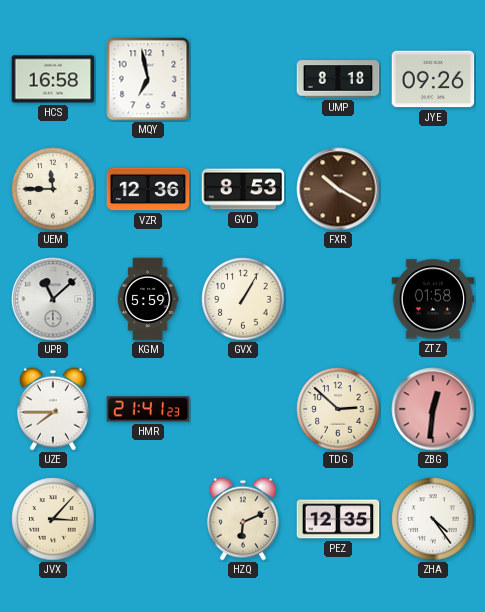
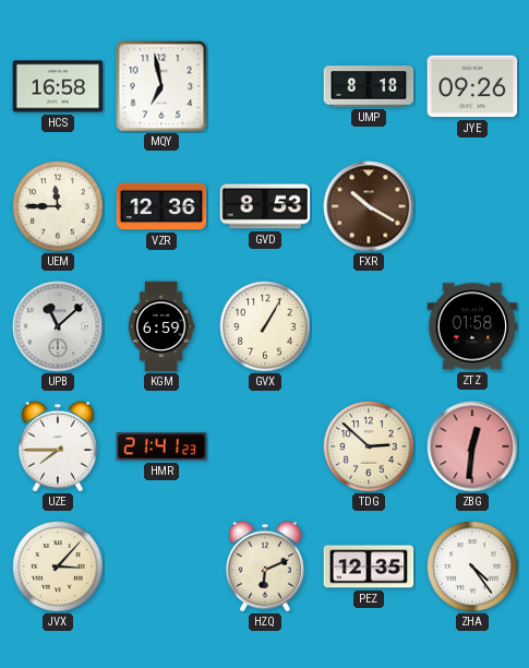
KGM: 5:59 -> 6:59 (161, 326)
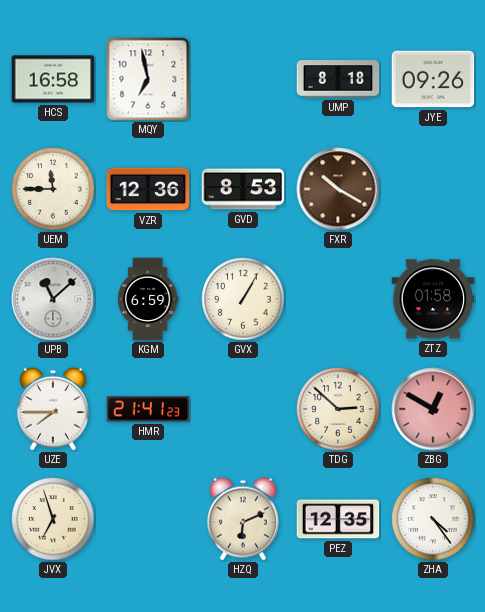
ZBG: 12:31 -> 12:50 (433, 409)
JVX: 3:07 -> 6:57 (53, 519)
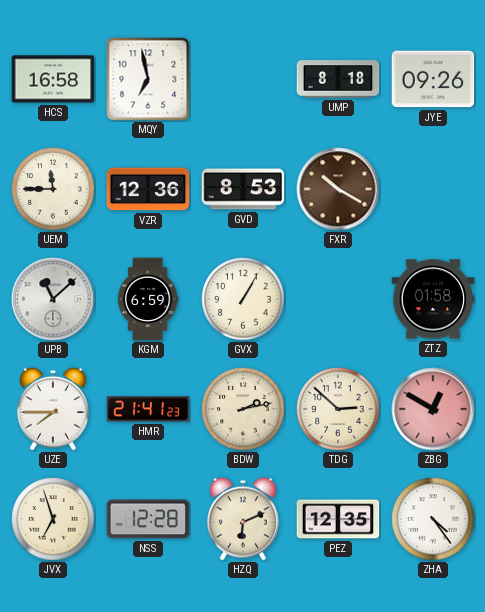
BDW: none -> 2:13 (243, 409)
NSS: none -> 12:28 (148, 519)
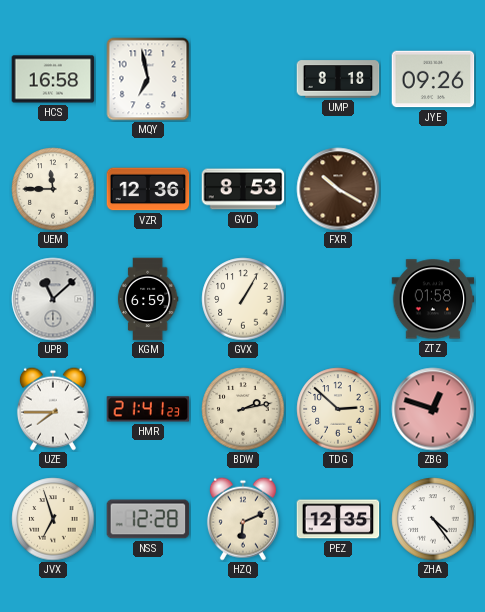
ZBG: 12:50 -> 12:48 (433, 409)
